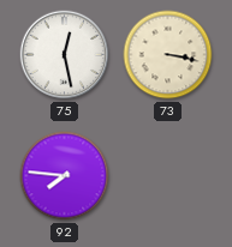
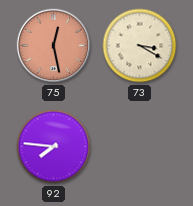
75 dial: white -> salmon (54, 46)
73: 3:17 -> 3:20 (140, 46)
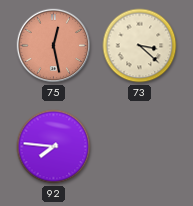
73: 3:20 -> 3:22 (140, 46)
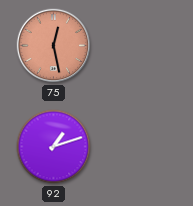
73: 3:22 -> none (140, 46)
92: 7:46 -> 1:12 (54, 147)
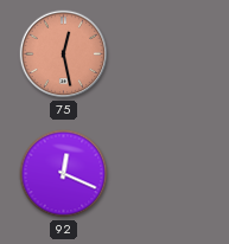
92: 1:12 -> 12:19 (64, 174)
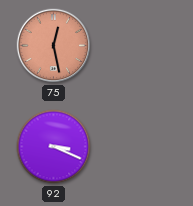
92: 12:19 -> 3:19 (54, 147)
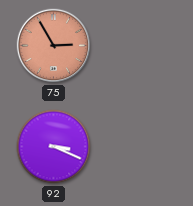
75: 12:28 -> 2:55 (54, 46)
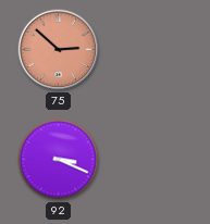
75: 2:55 -> 2:52 (59, 50)
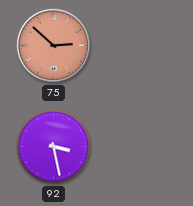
92: 3:19 -> 3:28 (54, 147)
